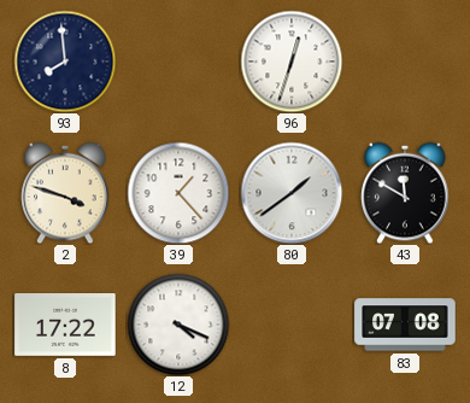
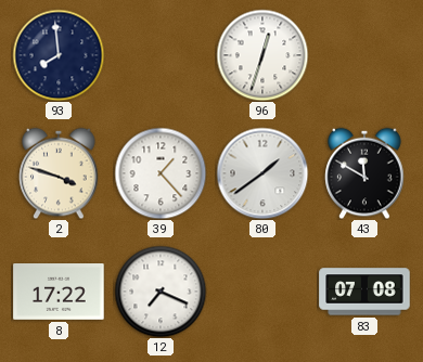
12: 4:19 -> 7:19 (161, 292)
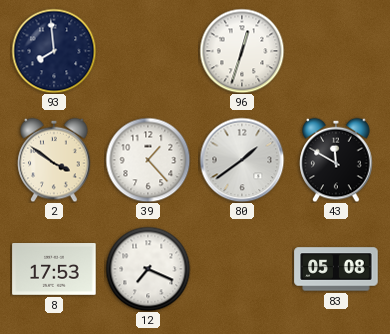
2: 3:48 -> 3:51 (54, 160)
8: 17:22 -> 17:53 (54, 270)
83: 07:08 -> 05:08 (336, 269)
